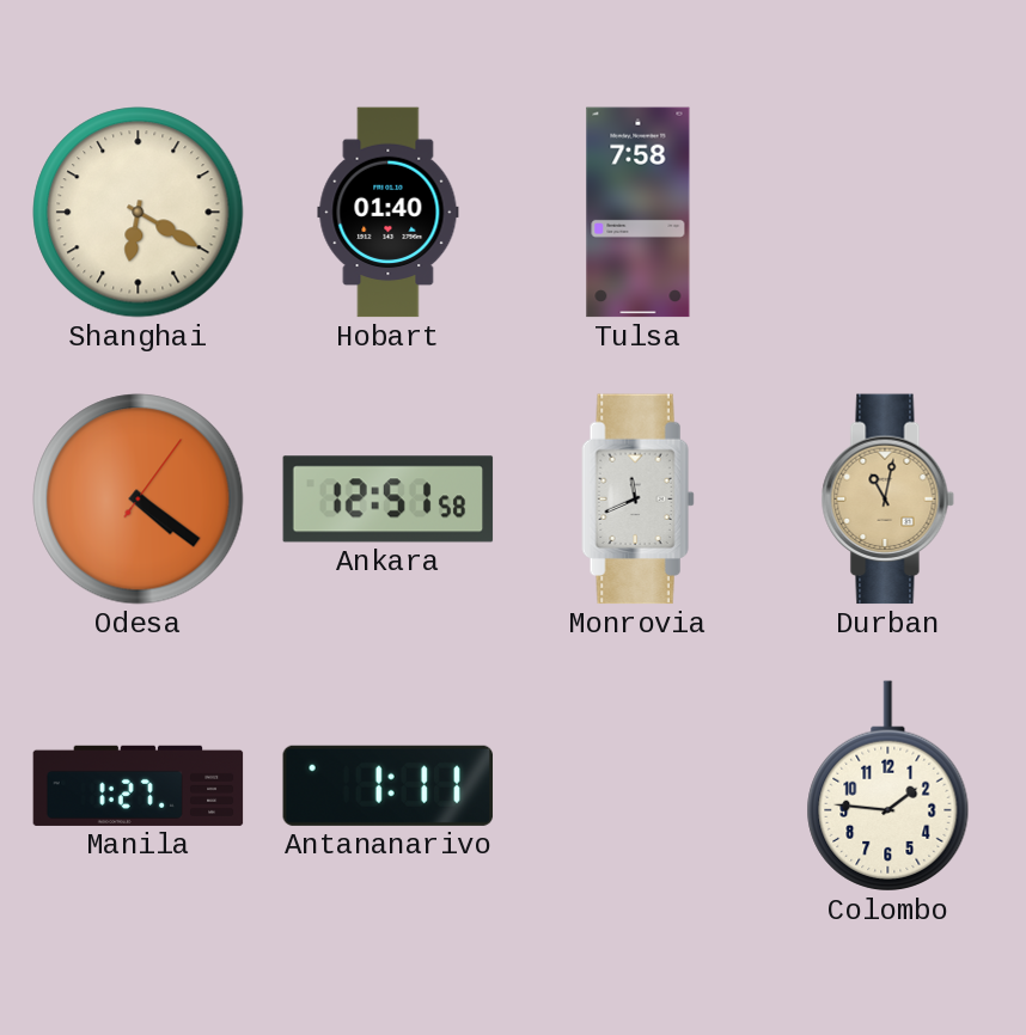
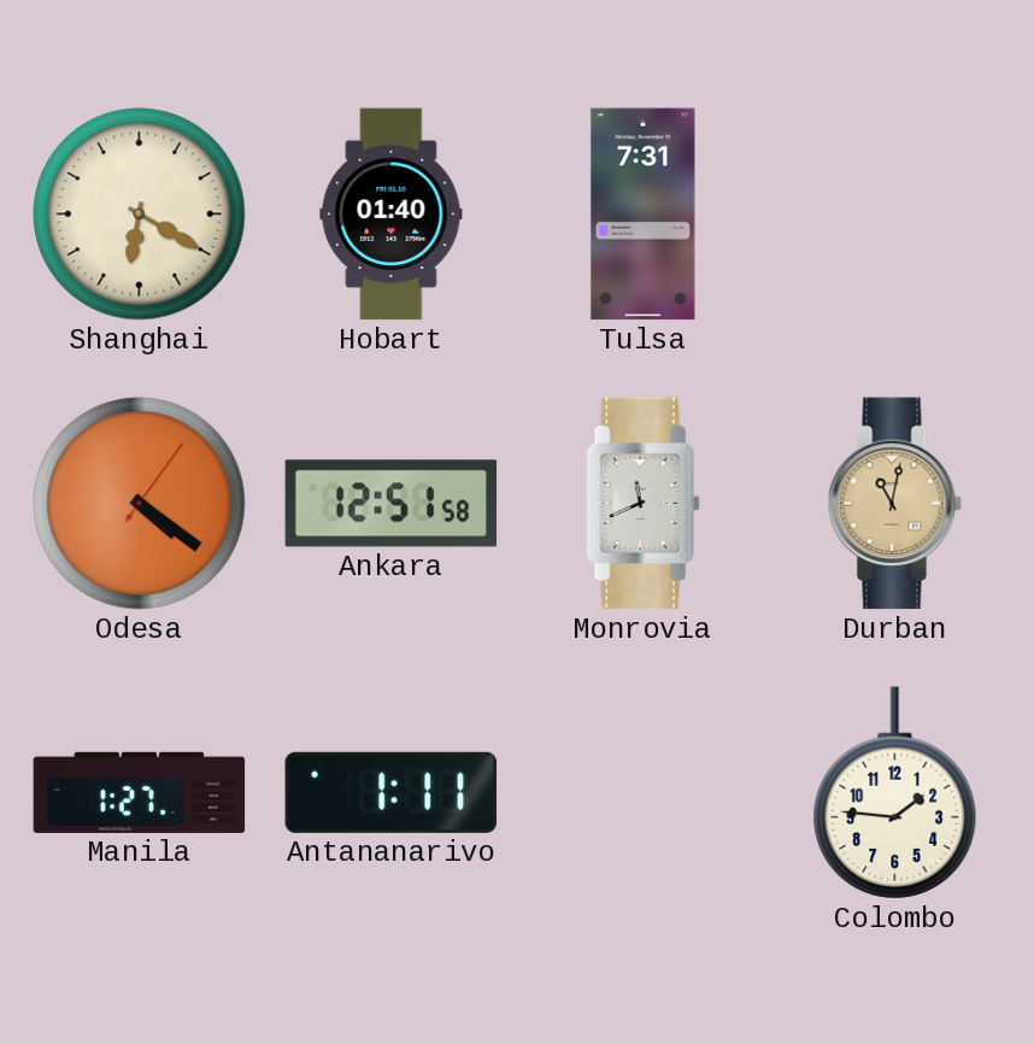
Tulsa: 7:58 -> 7:31 (644, 215)
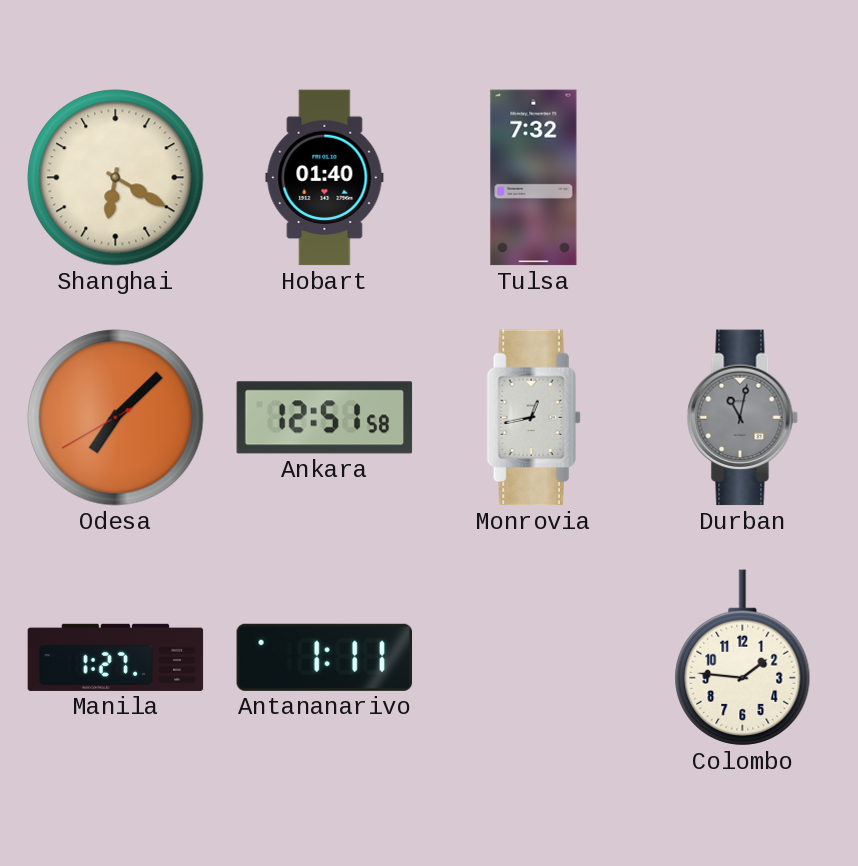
Tulsa: 7:31 -> 7:32 (534, 178)
Odesa: 4:21 -> 7:07 (116, 418)
Monrovia: 11:41 -> 12:43 (534, 418)
Durban dial: champagne -> grey (742, 418)
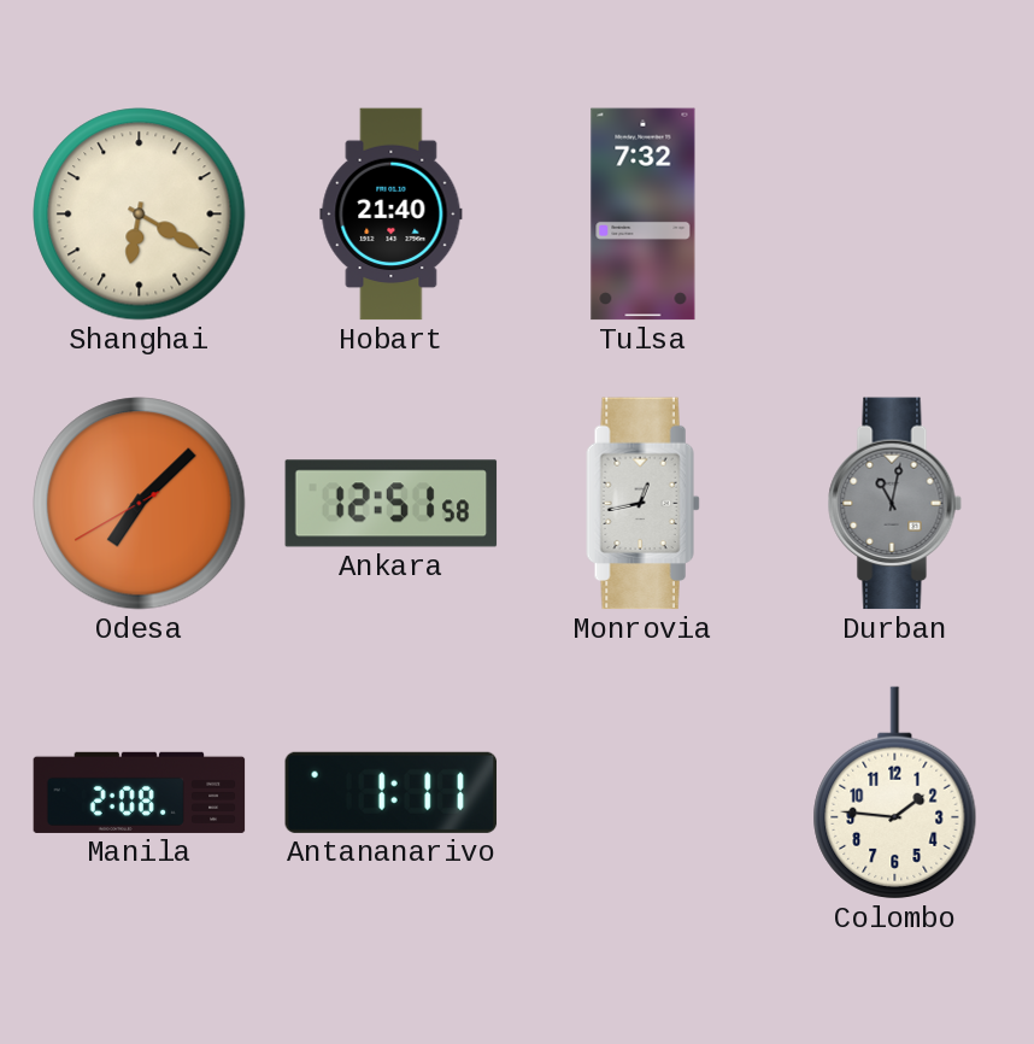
Hobart: 01:40 -> 21:40 (392, 215)
Manila: 1:27 -> 2:08 (140, 792)
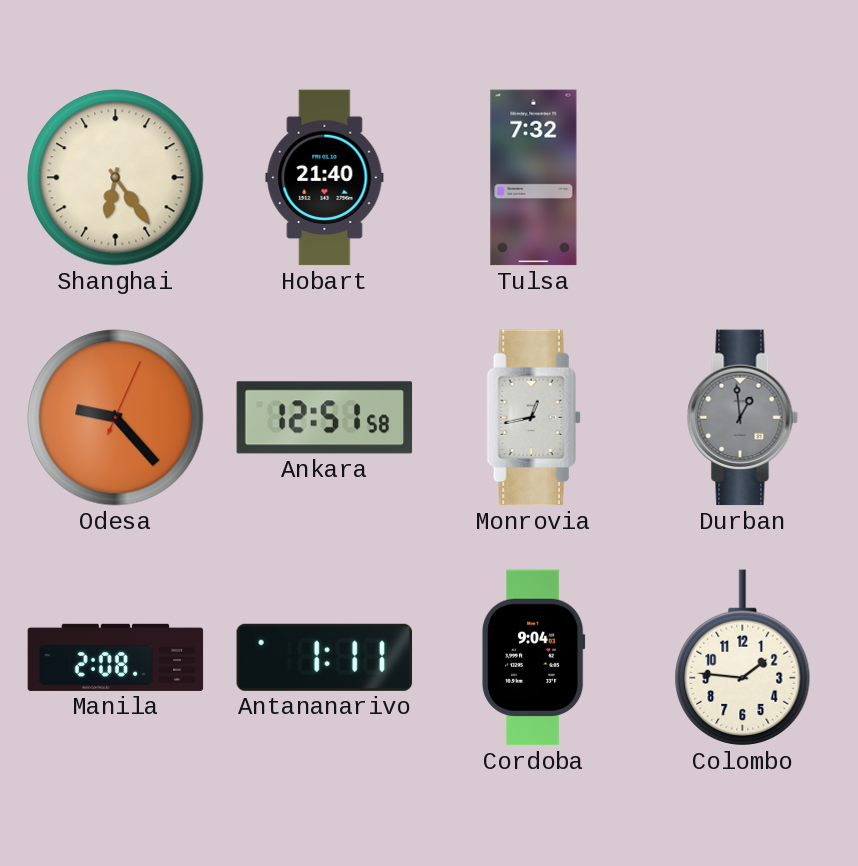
Shanghai: 6:20 -> 6:24 (116, 178)
Odesa: 7:07 -> 9:23 (116, 418)
Durban: 11:02 -> 12:59 (742, 418)
Cordoba: none -> 9:04 (534, 658)
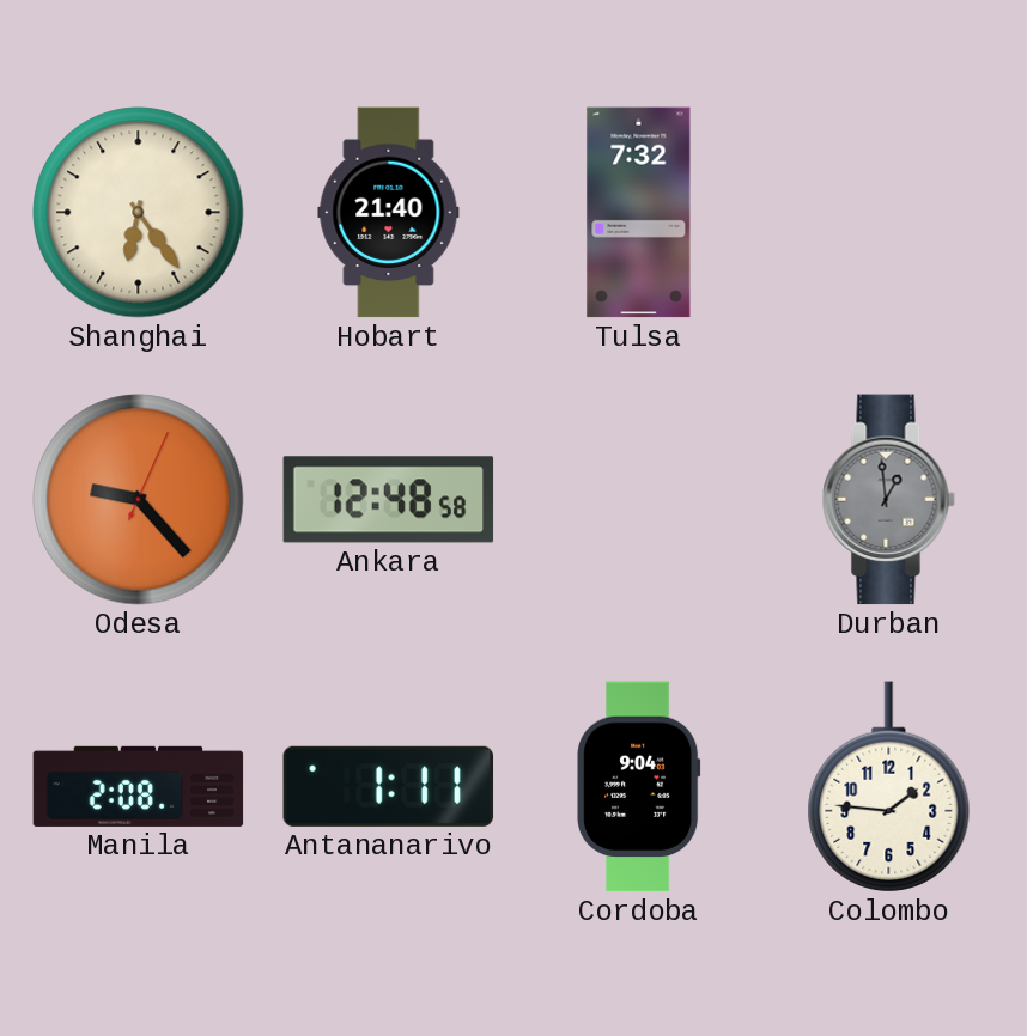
Ankara: 12:51 -> 12:48 (389, 500)
Monrovia: 12:43 -> none (534, 418)
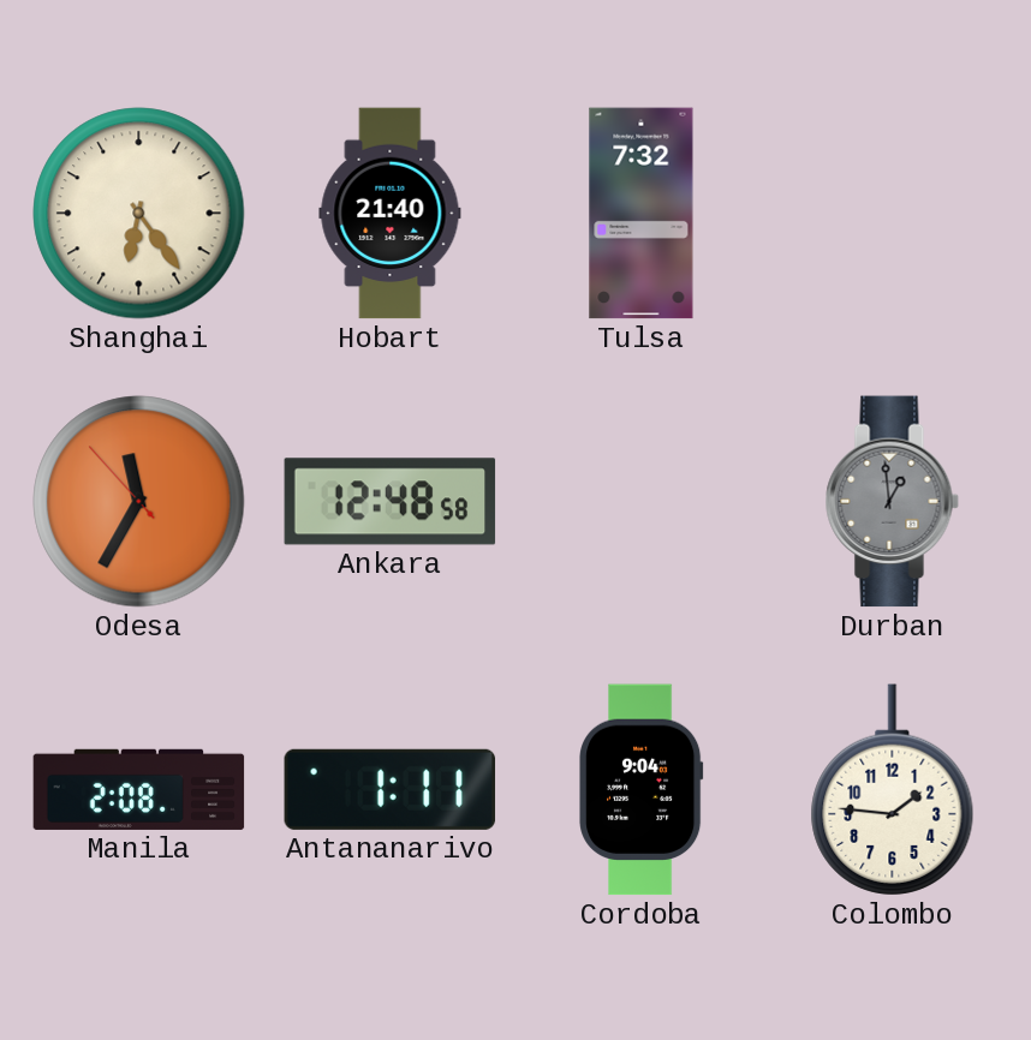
Odesa: 9:23 -> 11:34 (139, 502)
